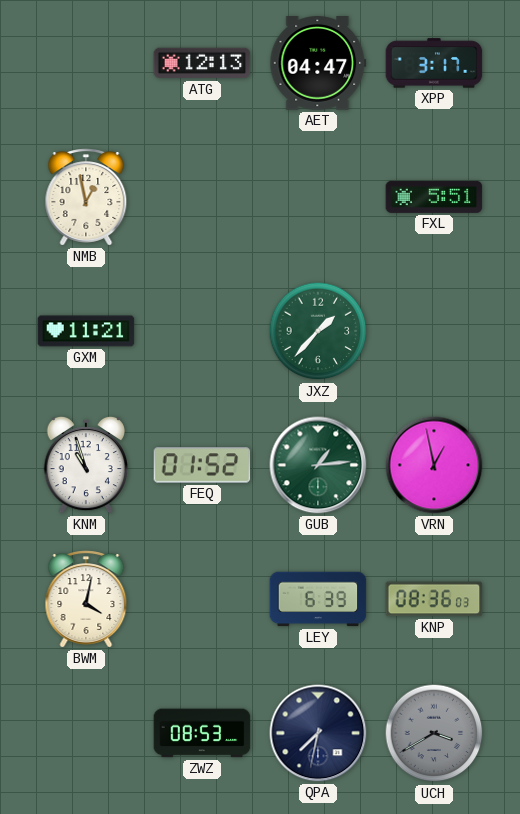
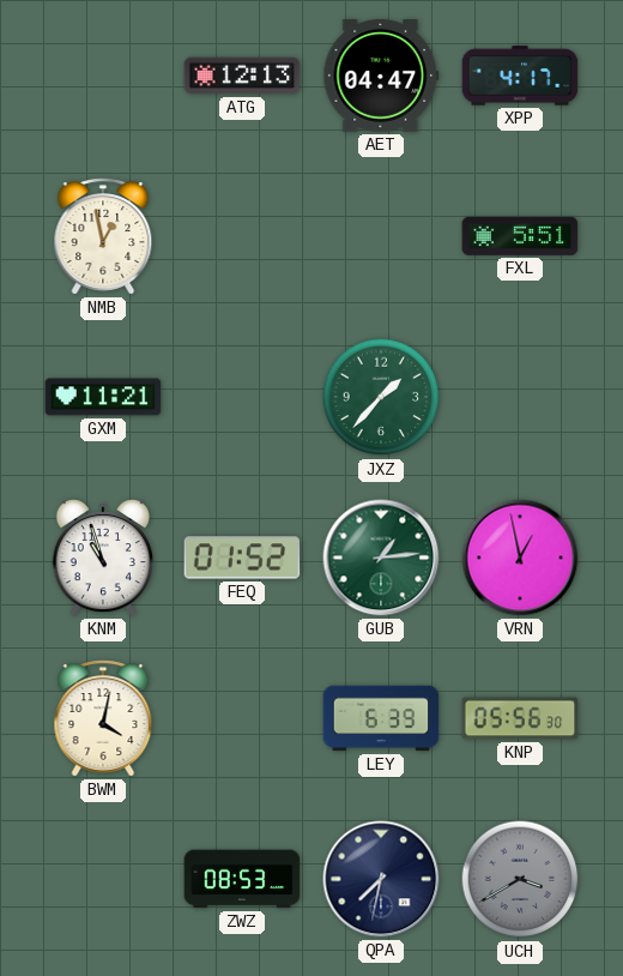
XPP: 3:17 -> 4:17 (520, 76)
KNP: 08:36 -> 05:56 (520, 718)
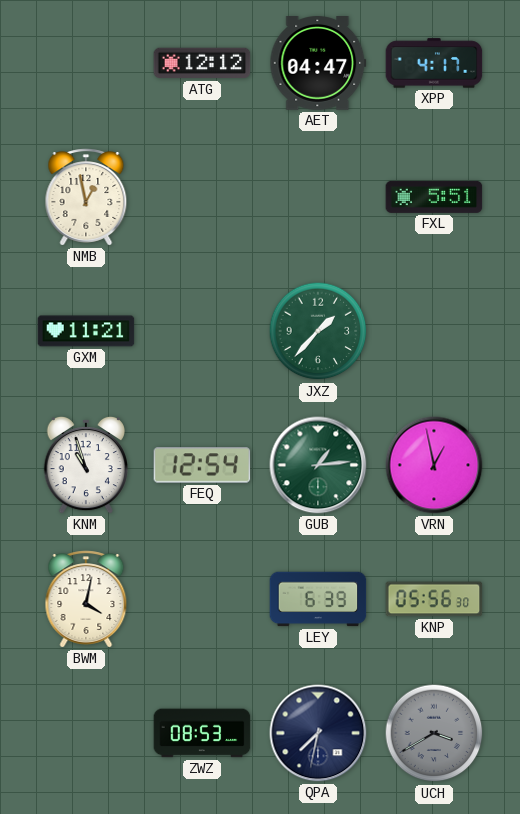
ATG: 12:13 -> 12:12 (202, 63)
FEQ: 01:52 -> 12:54 (202, 465)
